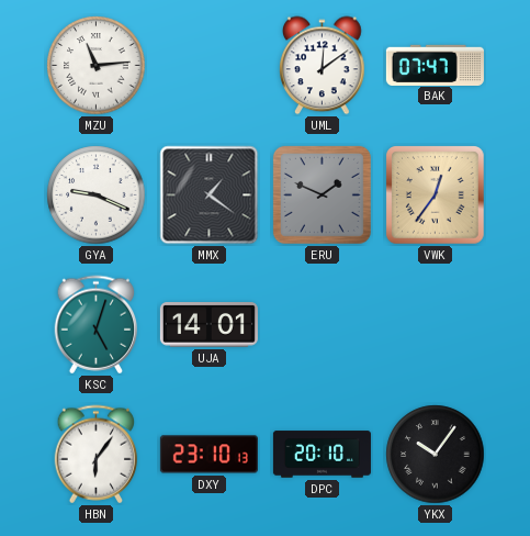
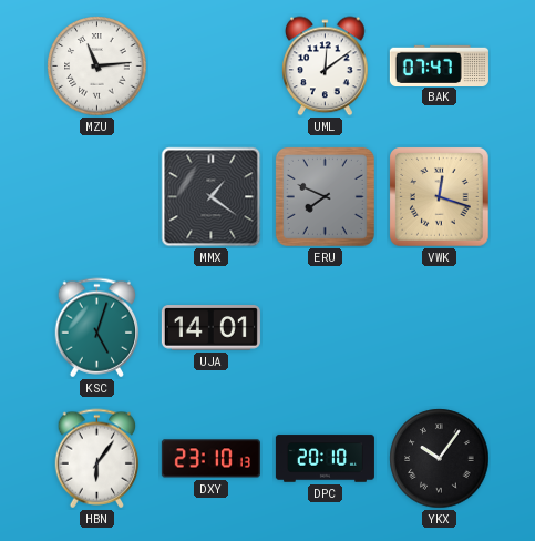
GYA: 9:19 -> none (97, 196)
ERU: 1:49 -> 7:49 (325, 196)
VWK: 12:36 -> 12:18 (440, 197)
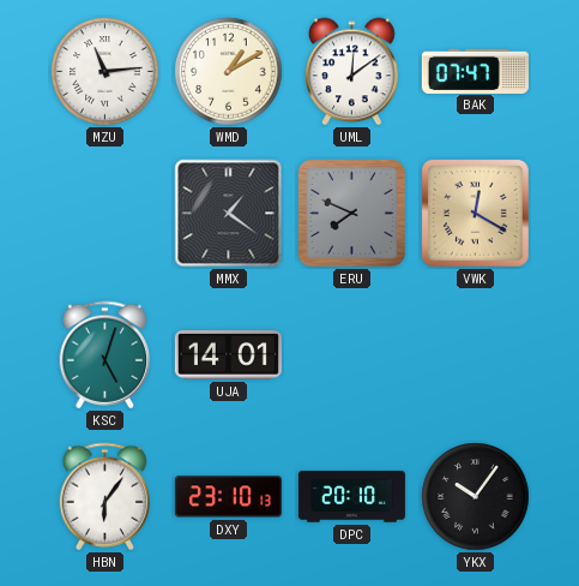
WMD: none -> 1:10 (229, 72)
VWK: 12:18 -> 12:20 (476, 214)
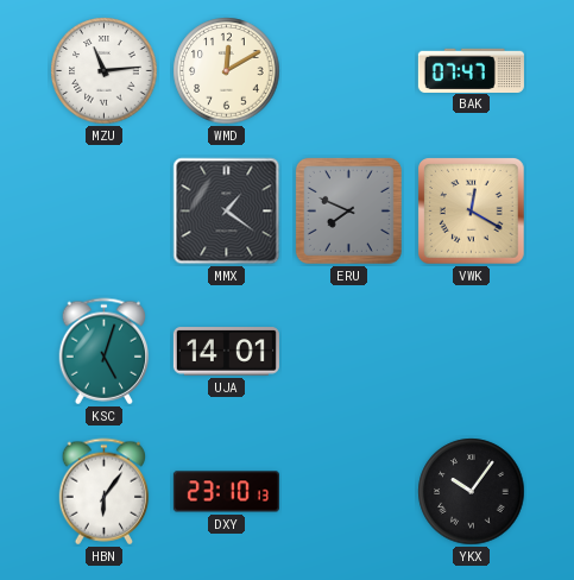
WMD: 1:10 -> 12:10 (227, 71)
UML: 12:09 -> none (352, 72)
DPC: 20:10 -> none (351, 497)
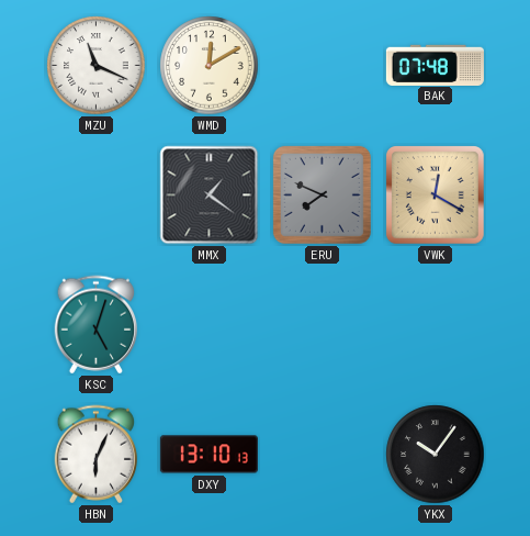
MZU: 11:14 -> 11:19 (97, 66)
BAK: 07:47 -> 07:48 (435, 65)
UJA: 14:01 -> none (226, 352)
HBN: 6:06 -> 6:04 (97, 455)
DXY: 23:10 -> 13:10 (208, 455)
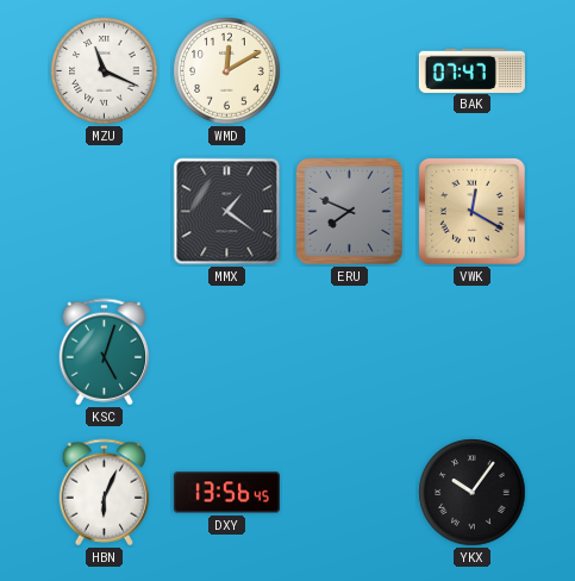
BAK: 07:48 -> 07:47 (471, 70)
DXY: 13:10 -> 13:56 (226, 493)
